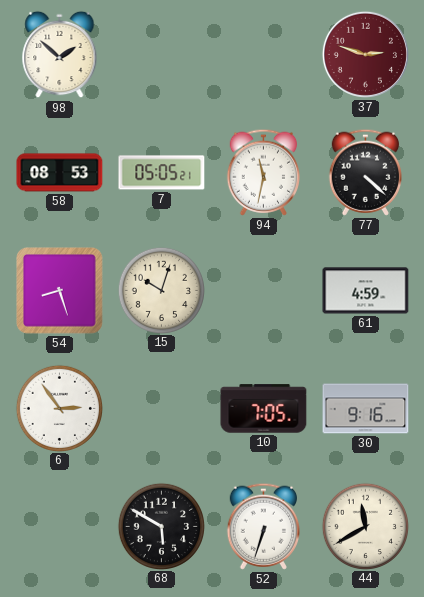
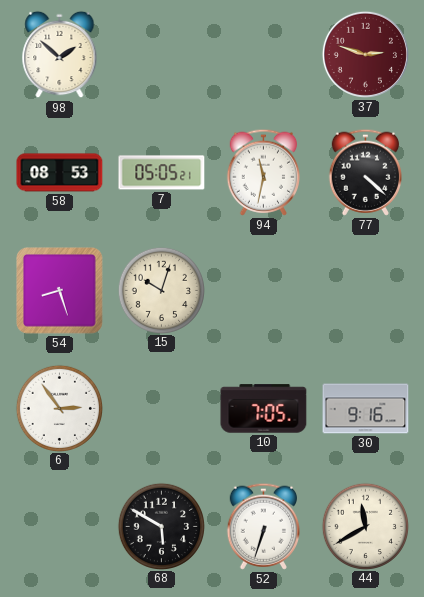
61: 4:59 -> none (366, 291)
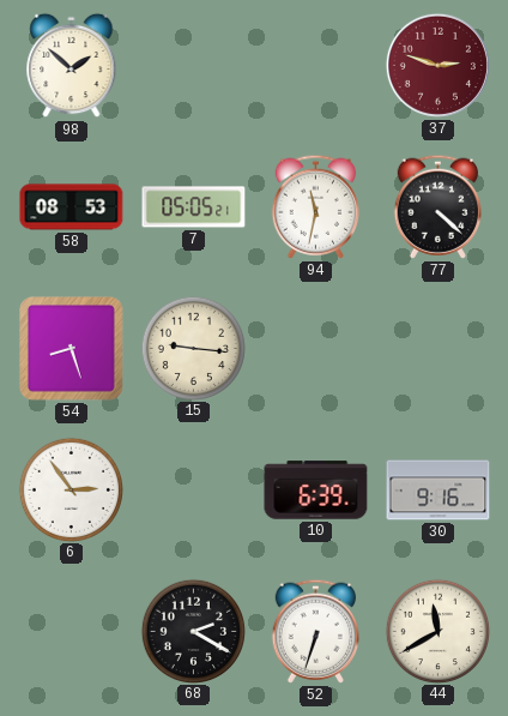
15: 10:03 -> 9:16 (193, 348)
10: 7:05 -> 6:39 (316, 491)
68: 5:50 -> 2:20 (193, 631)
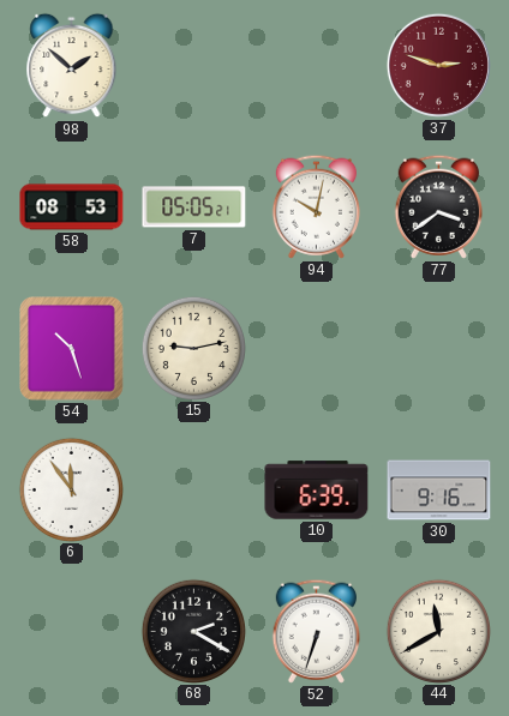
94: 11:32 -> 10:02 (316, 206)
77: 4:22 -> 3:39 (438, 206)
54: 8:27 -> 10:27 (72, 349)
15: 9:16 -> 9:13 (193, 348)
6: 2:54 -> 11:54 (71, 489)
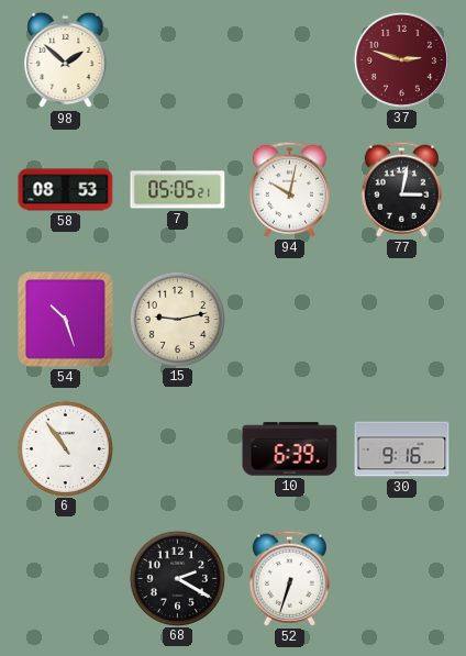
77: 3:39 -> 3:02 (401, 189)
6: 11:54 -> 10:54 (65, 448)
44: 11:40 -> none (438, 631)
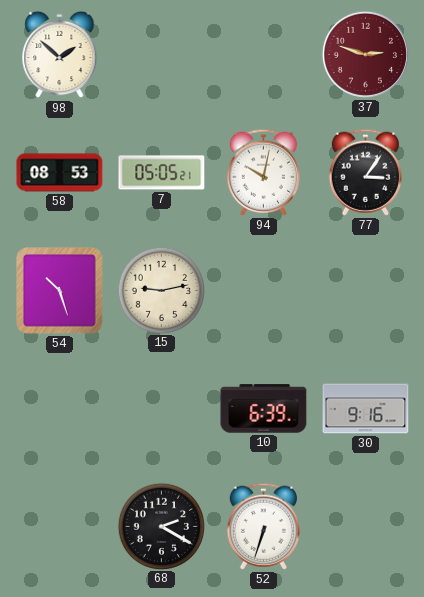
77: 3:02 -> 3:06 (365, 172)
6: 10:54 -> none (65, 448)
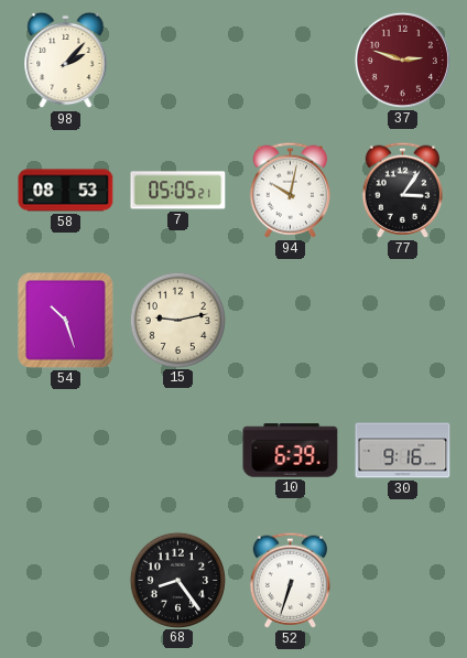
98: 1:52 -> 2:07 (66, 61)
68: 2:20 -> 8:24 (177, 580)
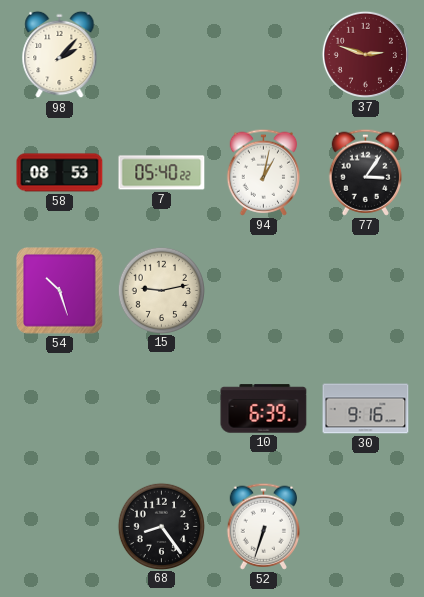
7: 05:05 -> 05:40 (162, 173)
94: 10:02 -> 1:02 (263, 172)
